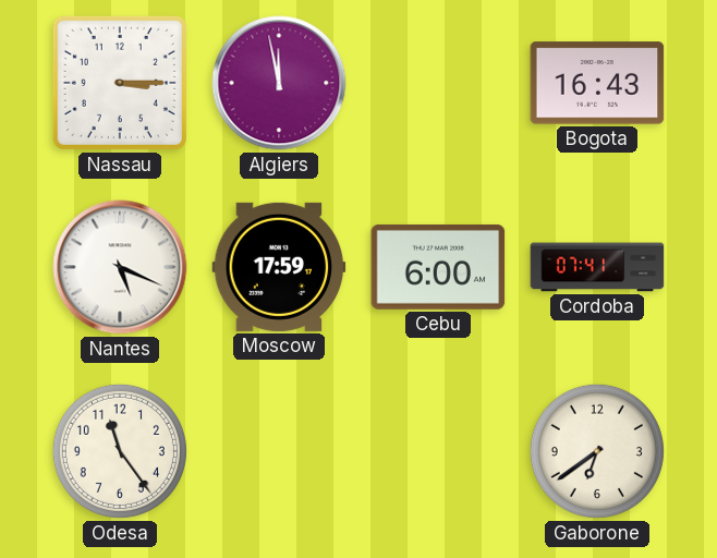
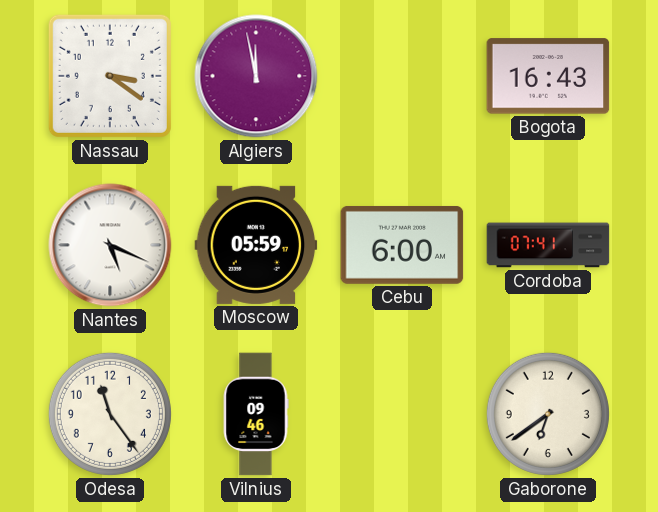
Nassau: 3:15 -> 3:21 (110, 76)
Moscow: 17:59 -> 05:59 (256, 245)
Vilnius: none -> 09:46 (256, 414)
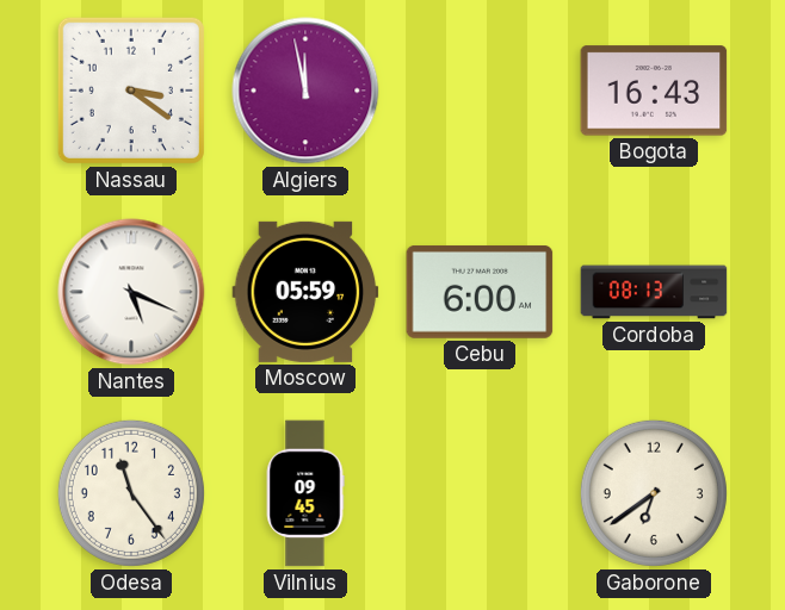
Cordoba: 07:41 -> 08:13 (654, 292)
Vilnius: 09:46 -> 09:45 (305, 493)
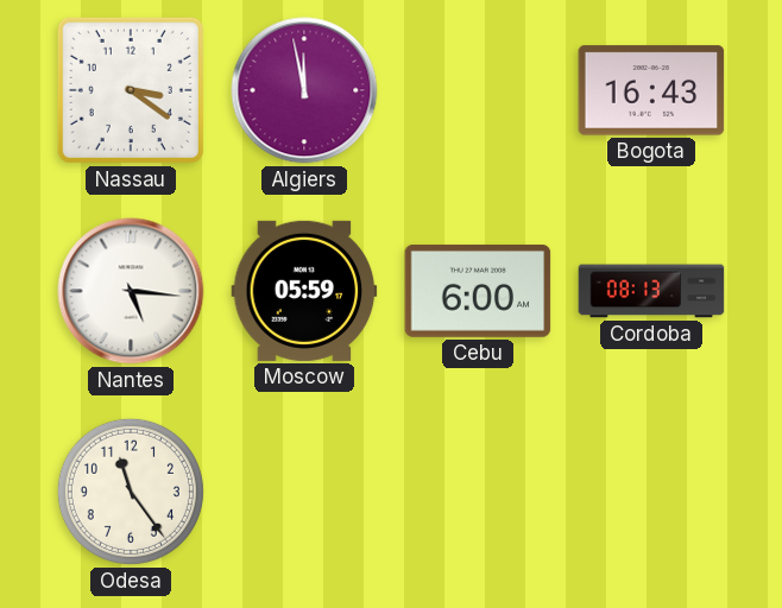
Nantes: 5:19 -> 5:16 (131, 291)
Vilnius: 09:45 -> none (305, 493)
Gaborone: 6:39 -> none (654, 493)
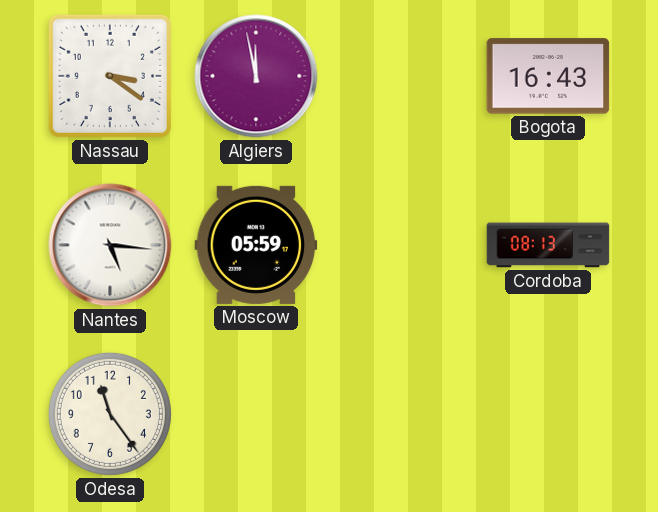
Cebu: 6:00 -> none (478, 291)
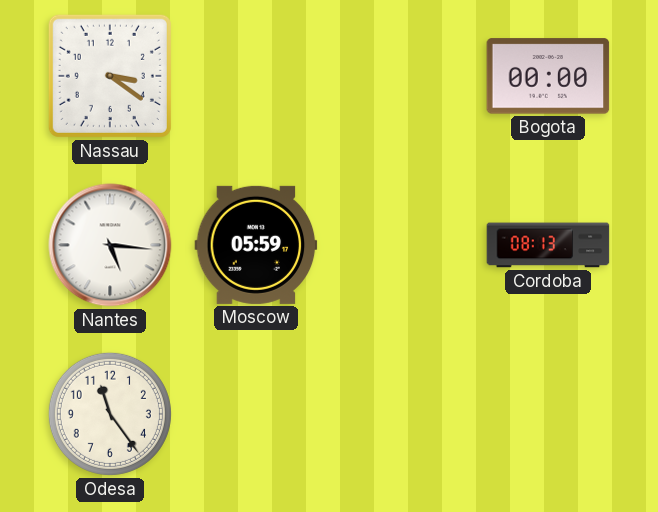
Algiers: 11:58 -> none (256, 76)
Bogota: 16:43 -> 00:00 (548, 76)
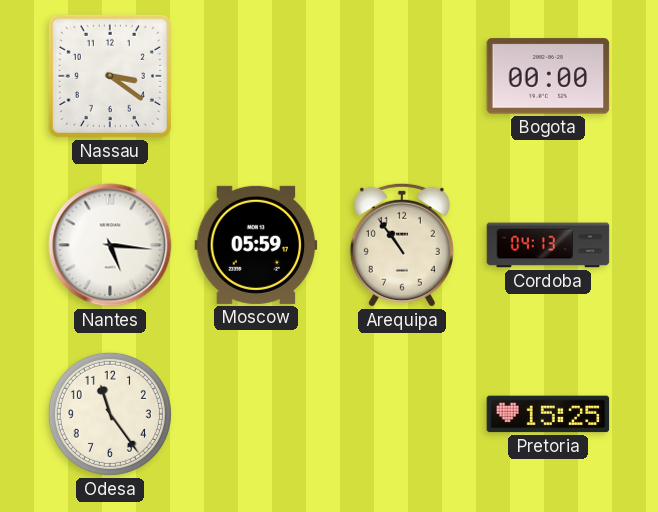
Arequipa: none -> 10:54 (402, 245)
Cordoba: 08:13 -> 04:13 (548, 245)
Pretoria: none -> 15:25 (548, 414)
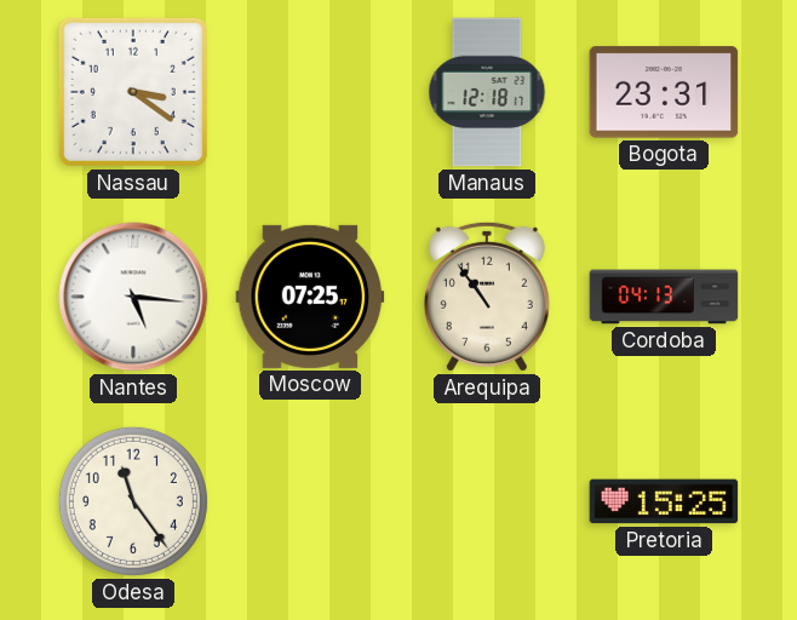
Manaus: none -> 12:18 (487, 92)
Bogota: 00:00 -> 23:31 (664, 92)
Moscow: 05:59 -> 07:25 (310, 297)
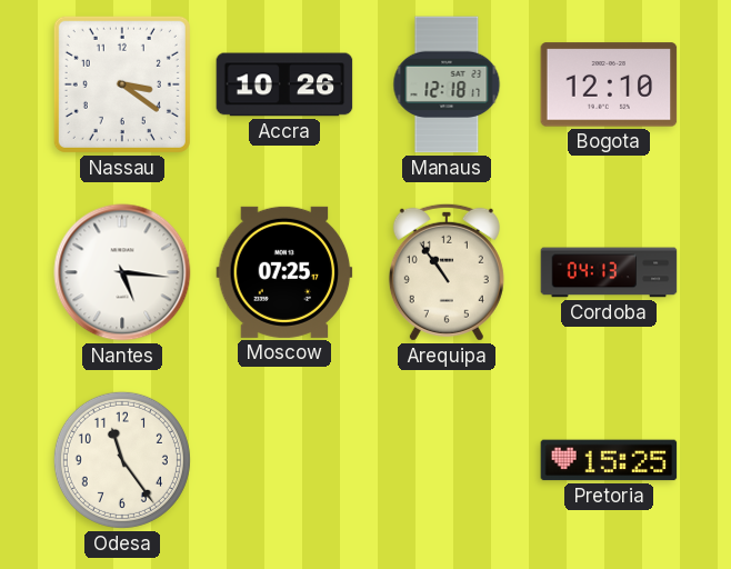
Accra: none -> 10:26 (284, 84)
Bogota: 23:31 -> 12:10 (609, 84)
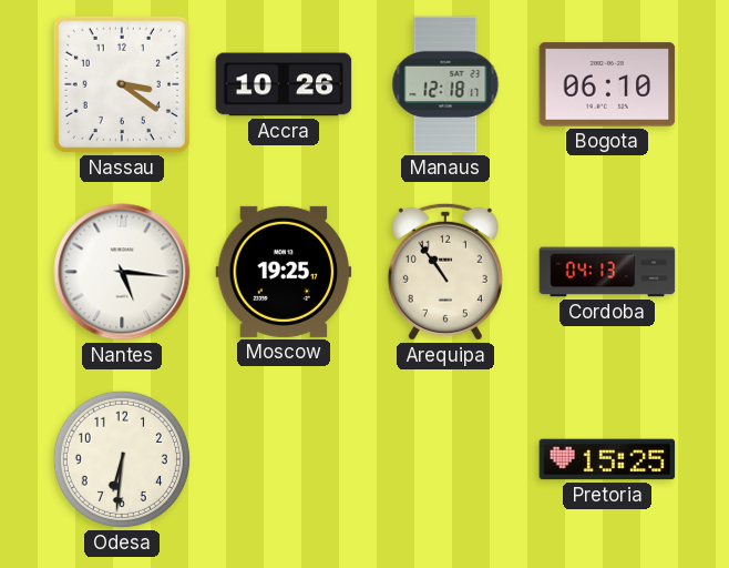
Bogota: 12:10 -> 06:10 (607, 84)
Moscow: 07:25 -> 19:25 (284, 272)
Odesa: 11:24 -> 6:31 (122, 459)
